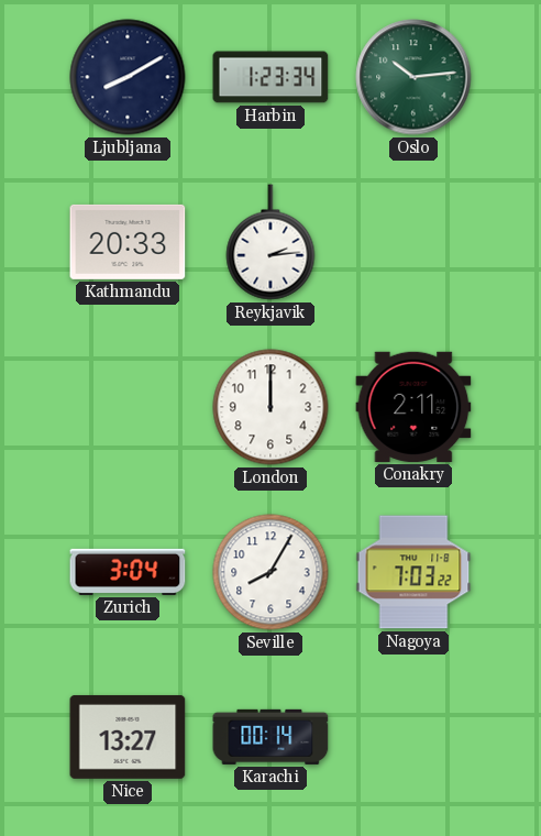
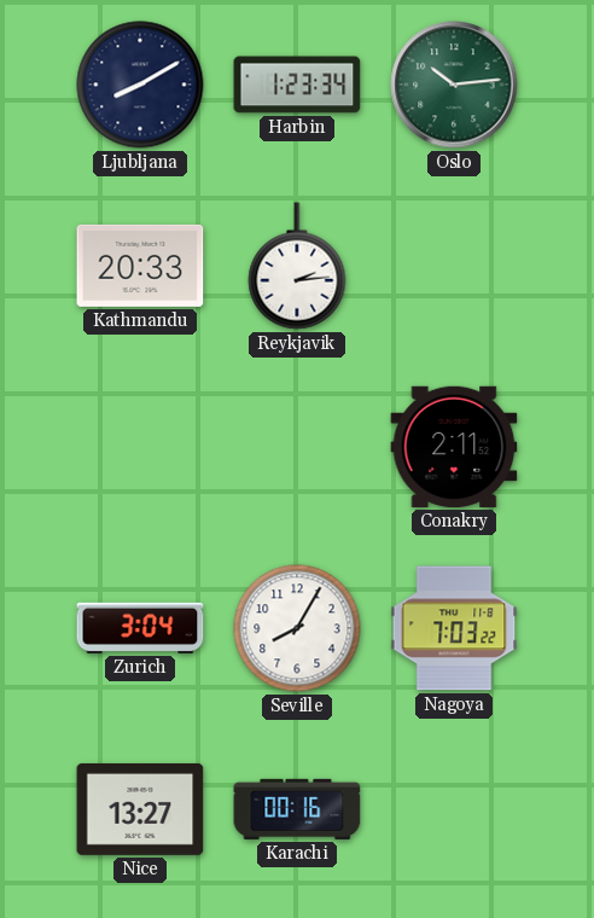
London: 12:00 -> none (270, 407)
Karachi: 00:14 -> 00:16 (297, 809)
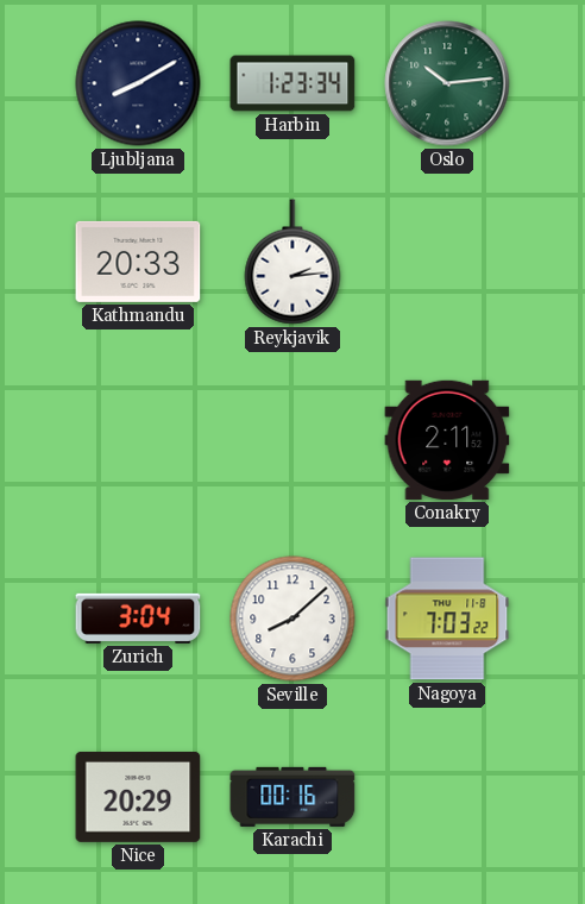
Seville: 8:05 -> 8:08 (292, 619)
Nice: 13:27 -> 20:29 (138, 797)
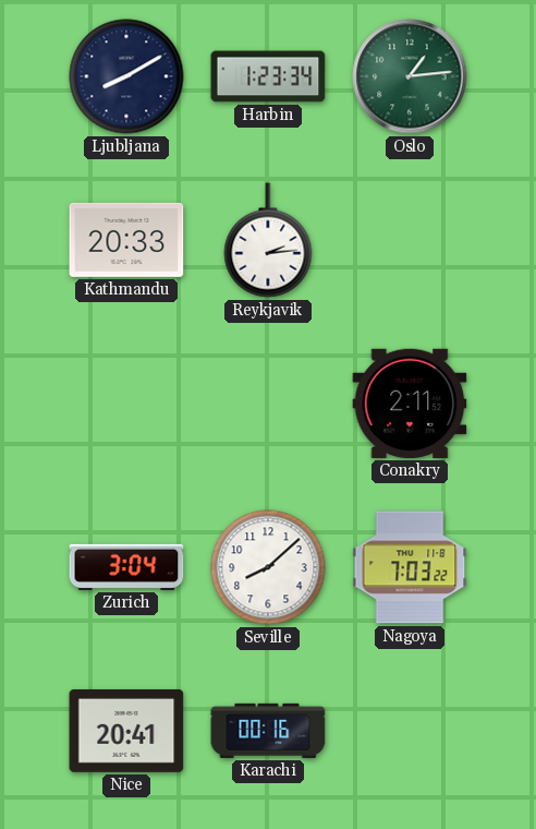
Oslo: 10:14 -> 1:14 (410, 76)
Nice: 20:29 -> 20:41 (126, 731)
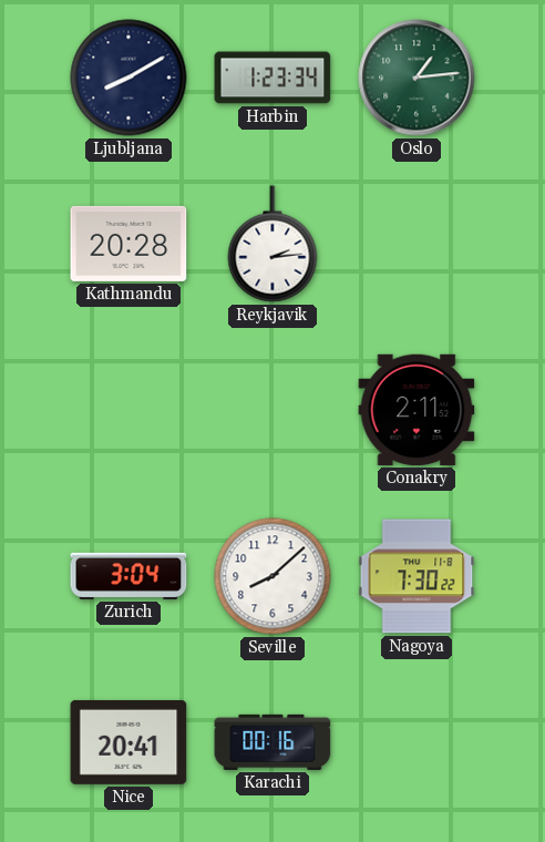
Kathmandu: 20:33 -> 20:28 (128, 244)
Nagoya: 7:03 -> 7:30 (417, 576)
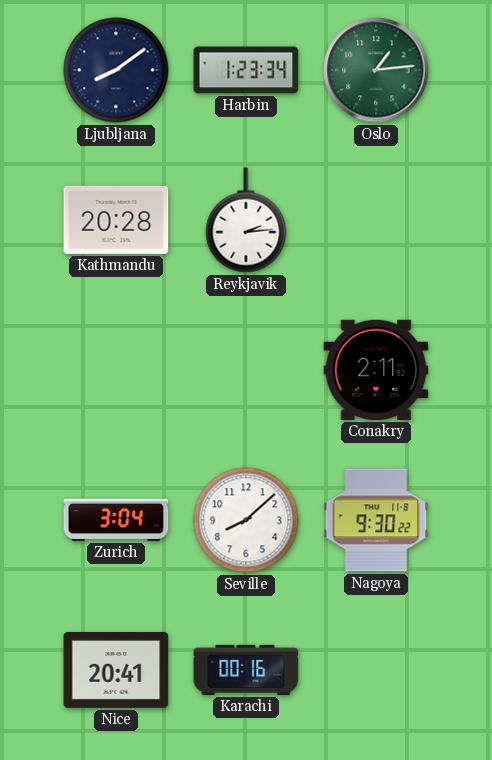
Ljubljana: 8:10 -> 8:09 (116, 70)
Nagoya: 7:30 -> 9:30 (376, 520)
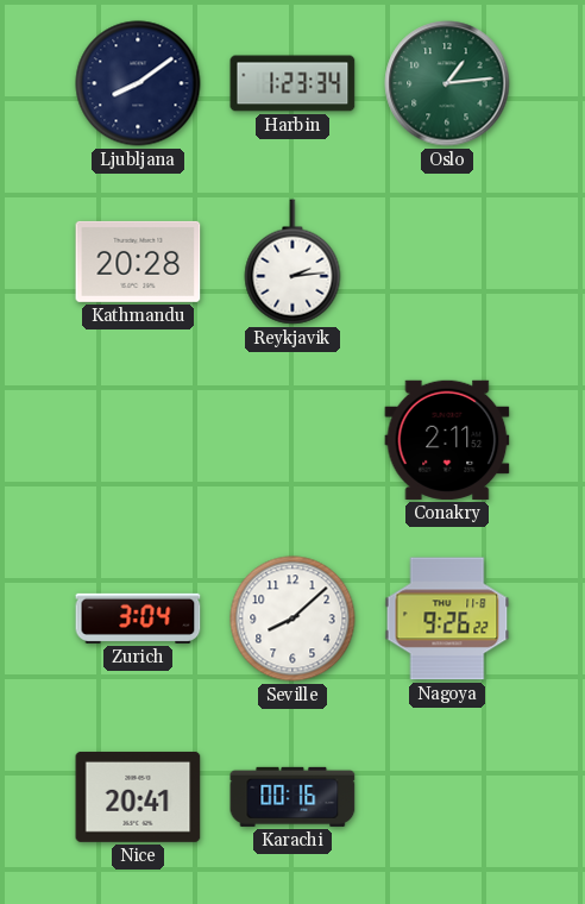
Nagoya: 9:30 -> 9:26 (447, 619)
